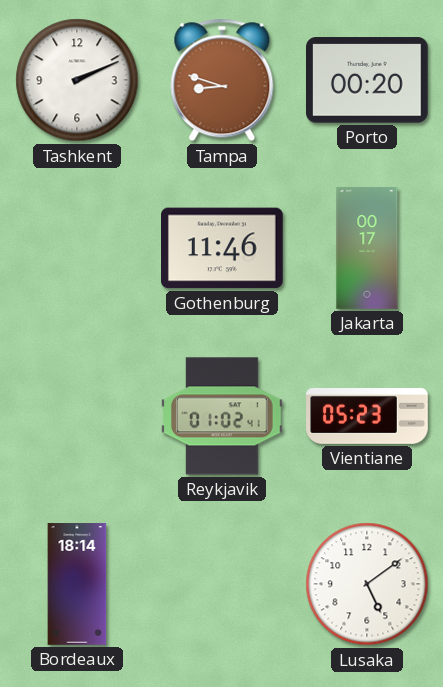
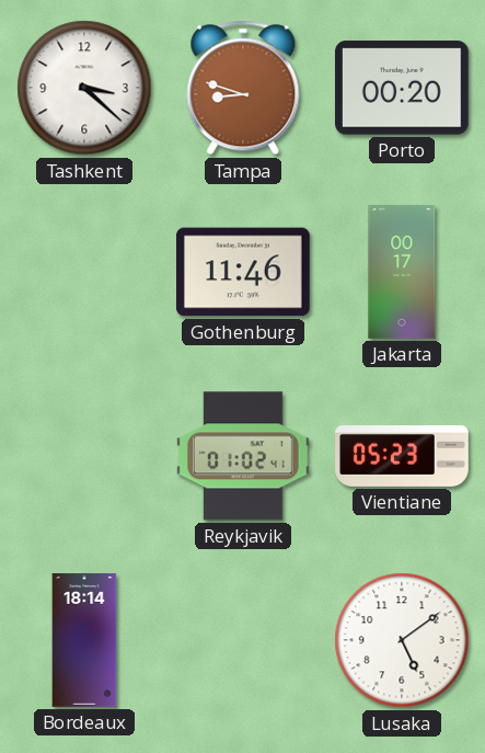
Tashkent: 2:11 -> 3:22 (84, 88)
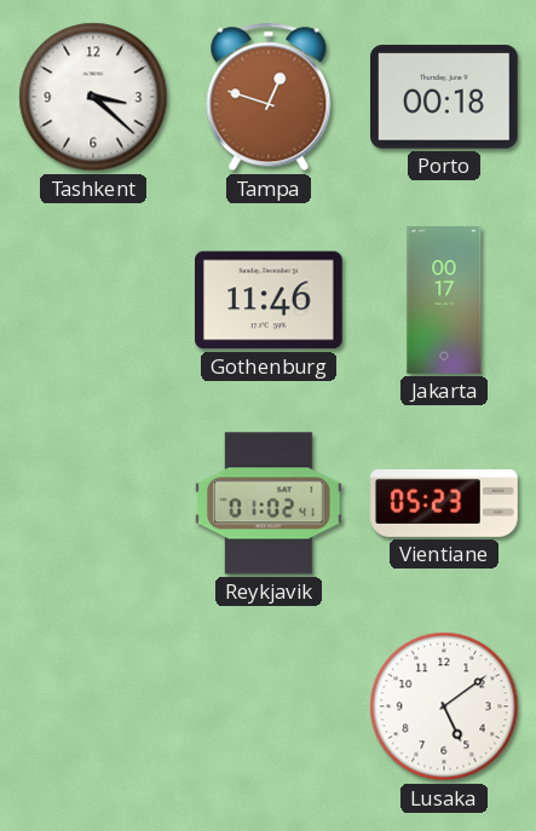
Tampa: 8:48 -> 12:48 (269, 97)
Porto: 00:20 -> 00:18 (445, 97)
Bordeaux: 18:14 -> none (84, 640)
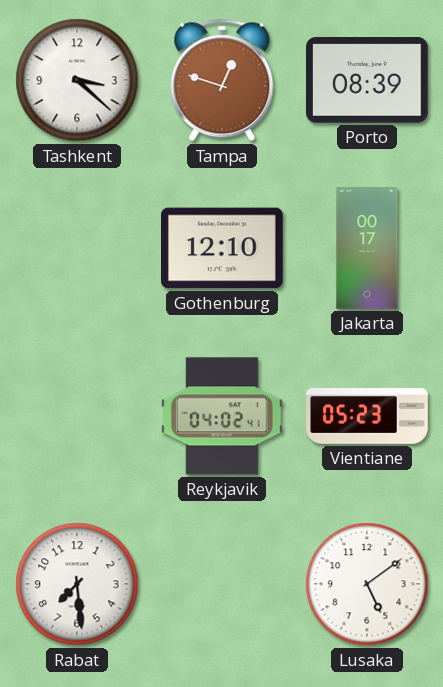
Porto: 00:18 -> 08:39 (368, 80)
Gothenburg: 11:46 -> 12:10 (223, 248)
Reykjavik: 01:02 -> 04:02 (223, 416)
Rabat: none -> 7:29 (77, 584)
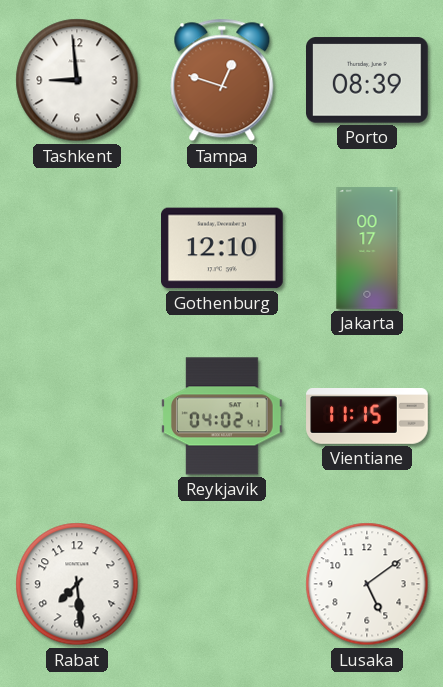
Tashkent: 3:22 -> 8:59 (77, 80)
Vientiane: 05:23 -> 11:15 (367, 417)
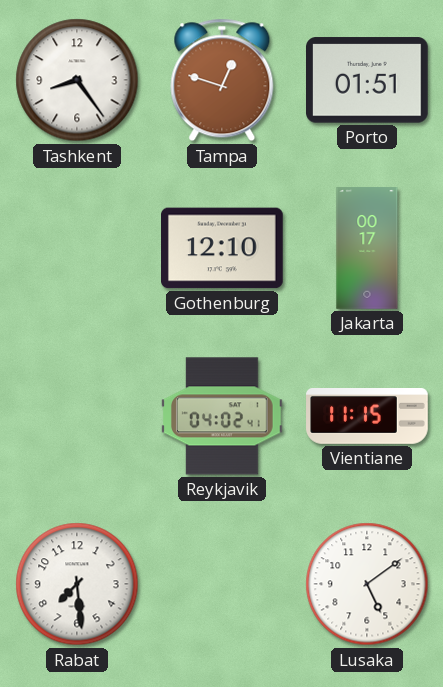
Tashkent: 8:59 -> 8:24 (77, 80)
Porto: 08:39 -> 01:51 (368, 80)
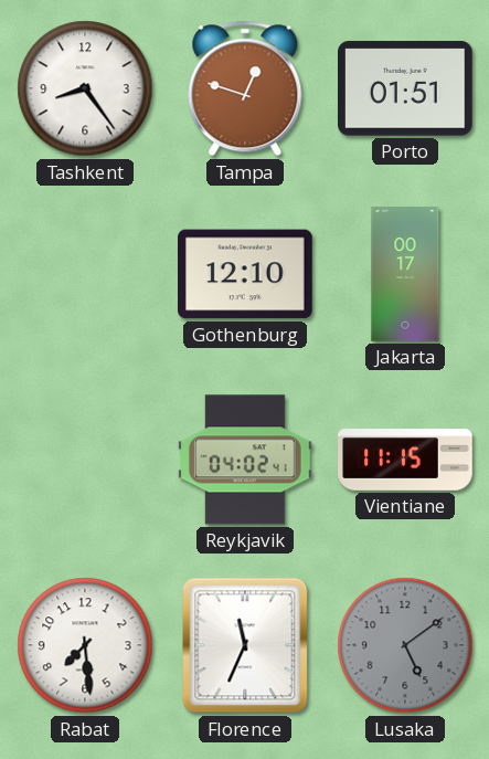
Florence: none -> 11:34 (245, 645)
Lusaka dial: white -> grey (405, 645)
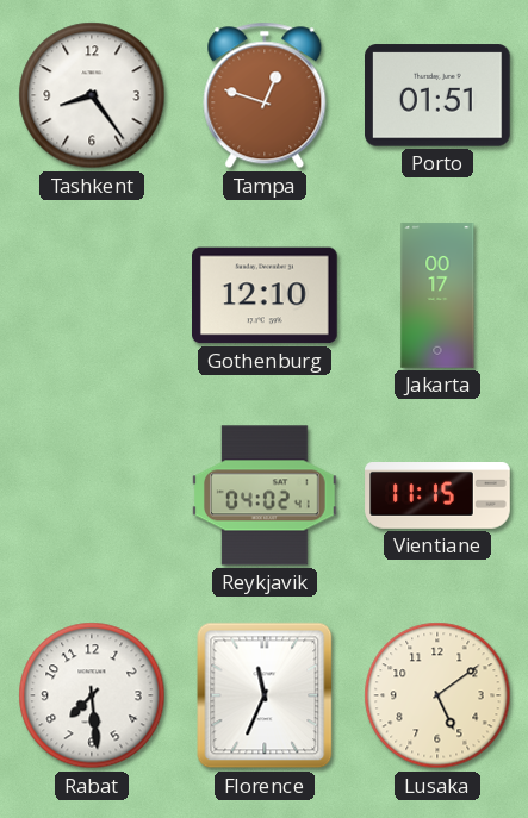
Lusaka dial: grey -> cream (437, 695)
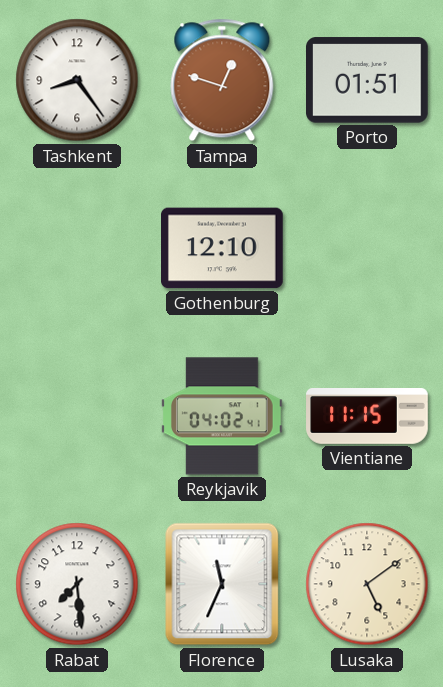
Jakarta: 00:17 -> none (437, 295)
